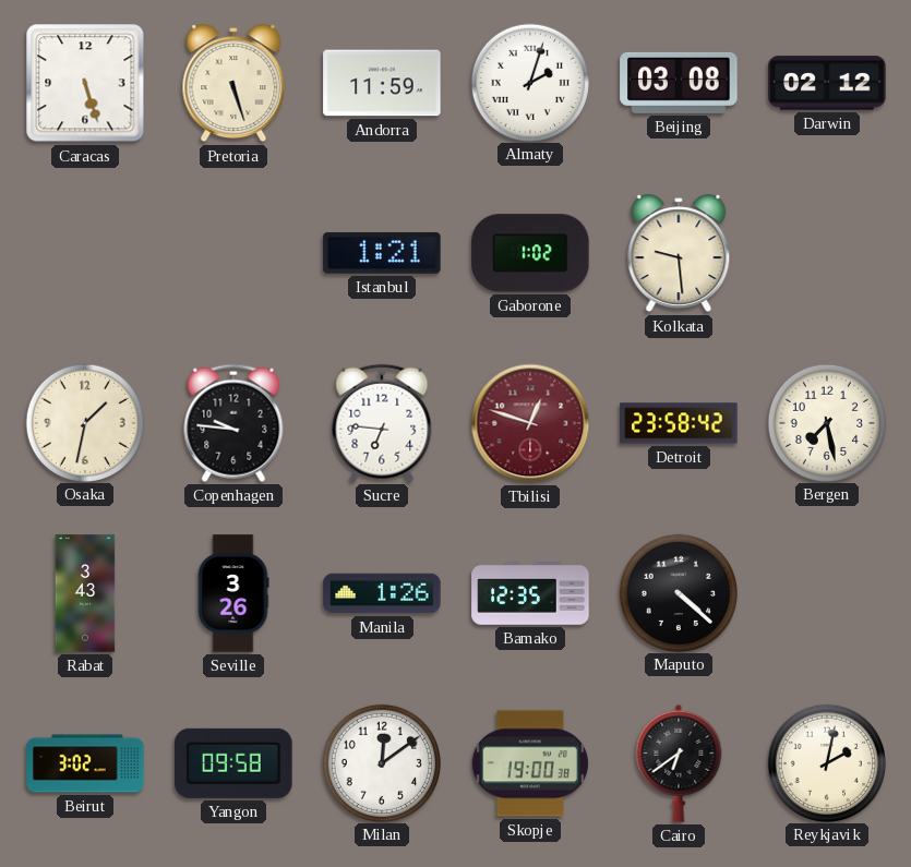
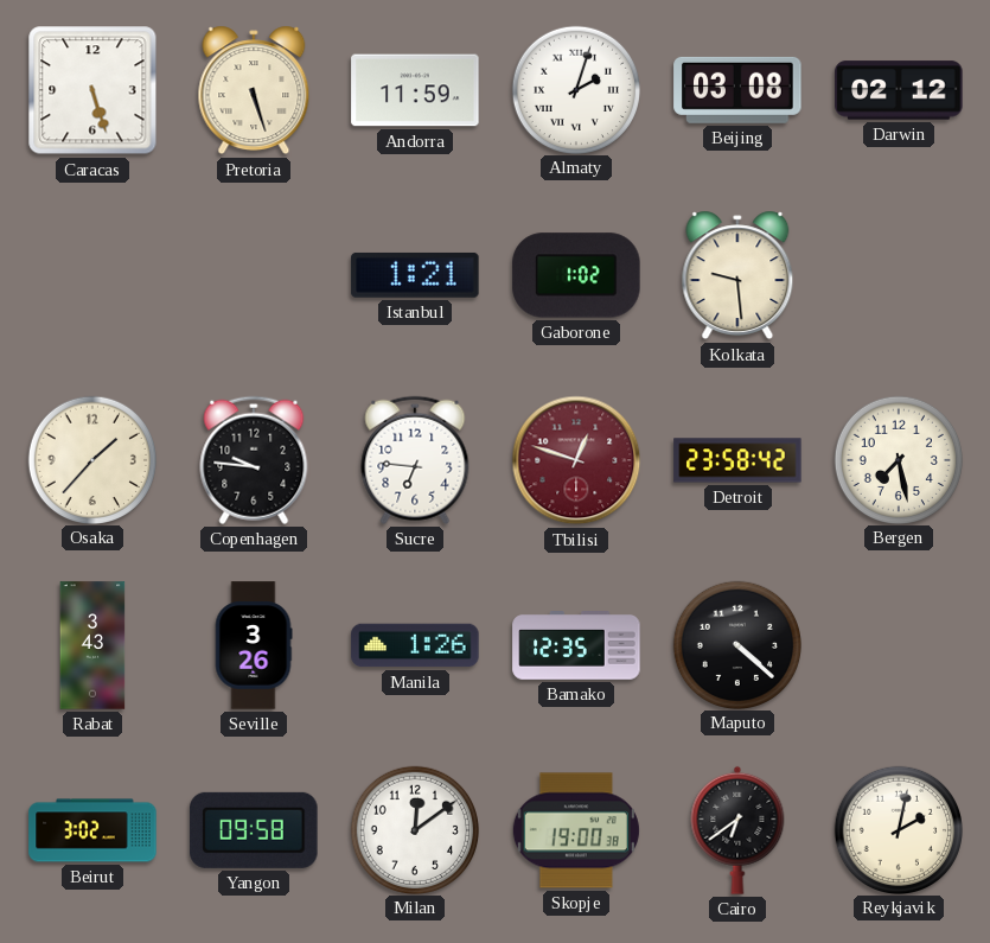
Osaka: 1:32 -> 1:37 (91, 459)
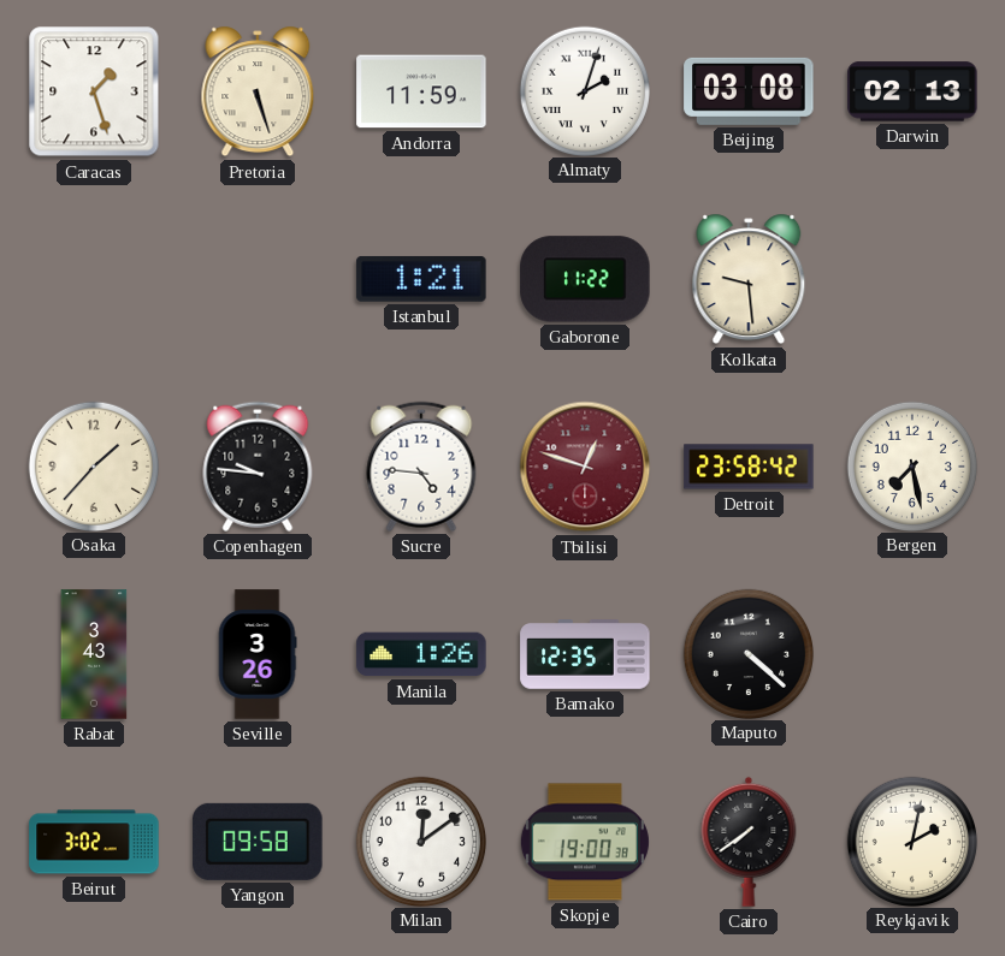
Caracas: 5:27 -> 1:27 (94, 91)
Darwin: 02:12 -> 02:13 (912, 91)
Gaborone: 1:02 -> 11:22 (585, 279)
Sucre: 6:46 -> 4:46 (421, 467)
Cairo: 6:39 -> 7:39 (749, 842)
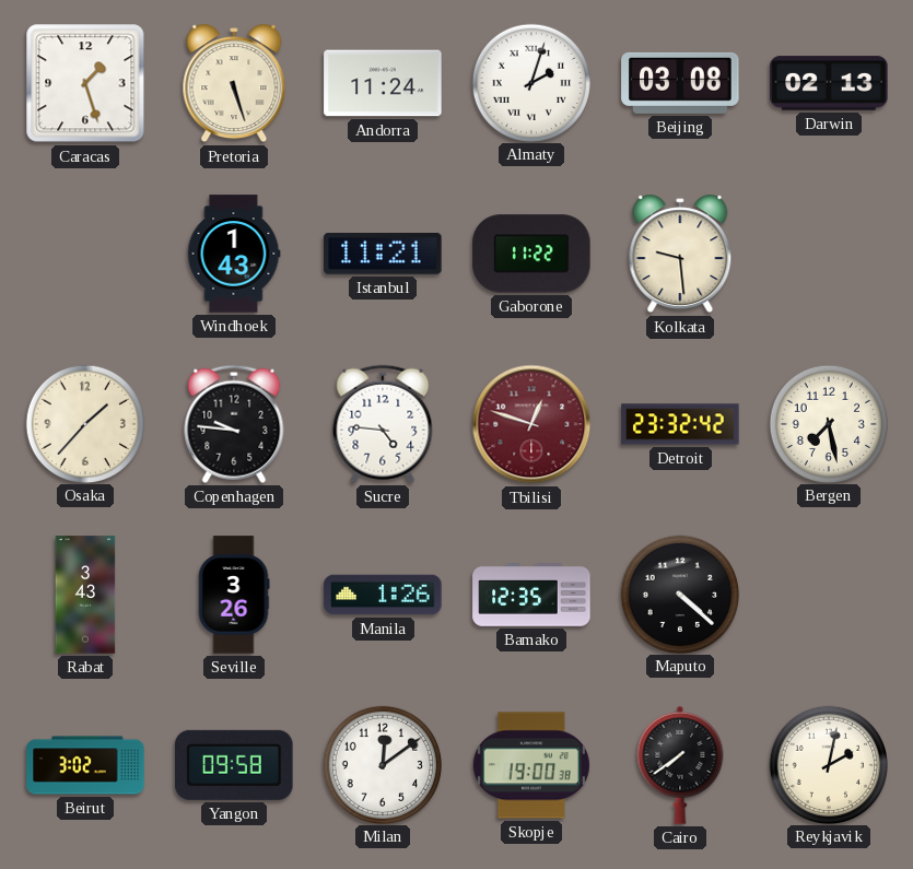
Andorra: 11:59 -> 11:24 (383, 83)
Windhoek: none -> 1:43 (234, 254)
Istanbul: 1:21 -> 11:21 (383, 254)
Detroit: 23:58 -> 23:32 (680, 424)
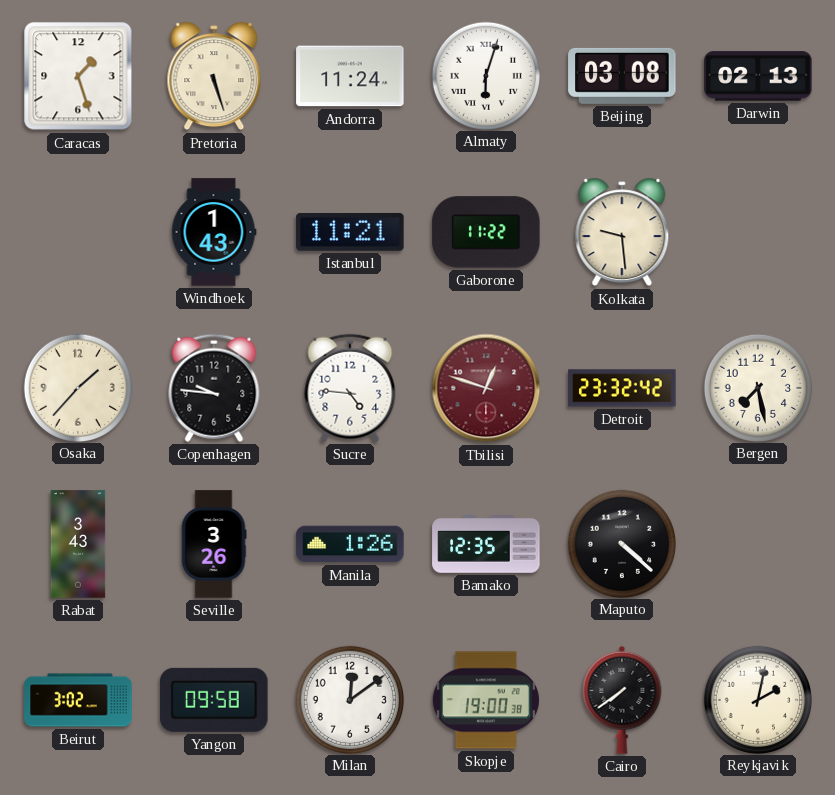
Almaty: 2:03 -> 6:03 (485, 75)
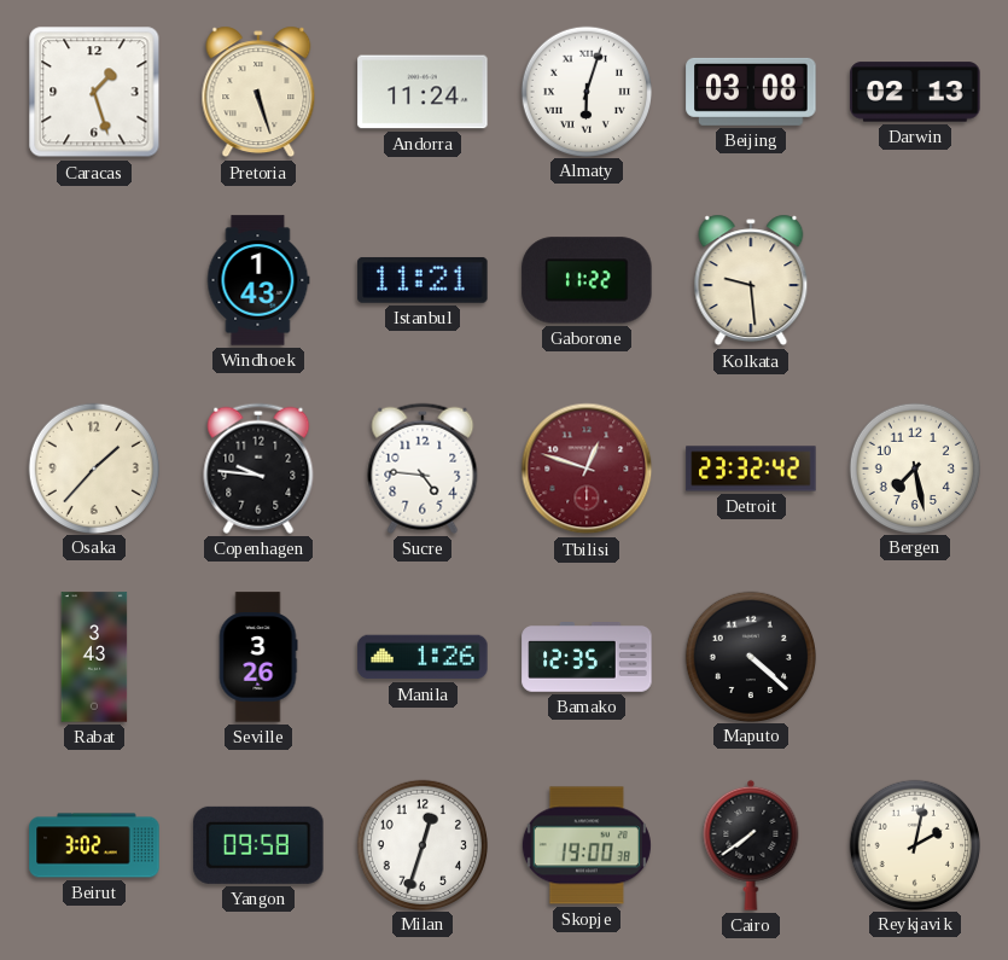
Milan: 12:09 -> 12:33 (421, 844)
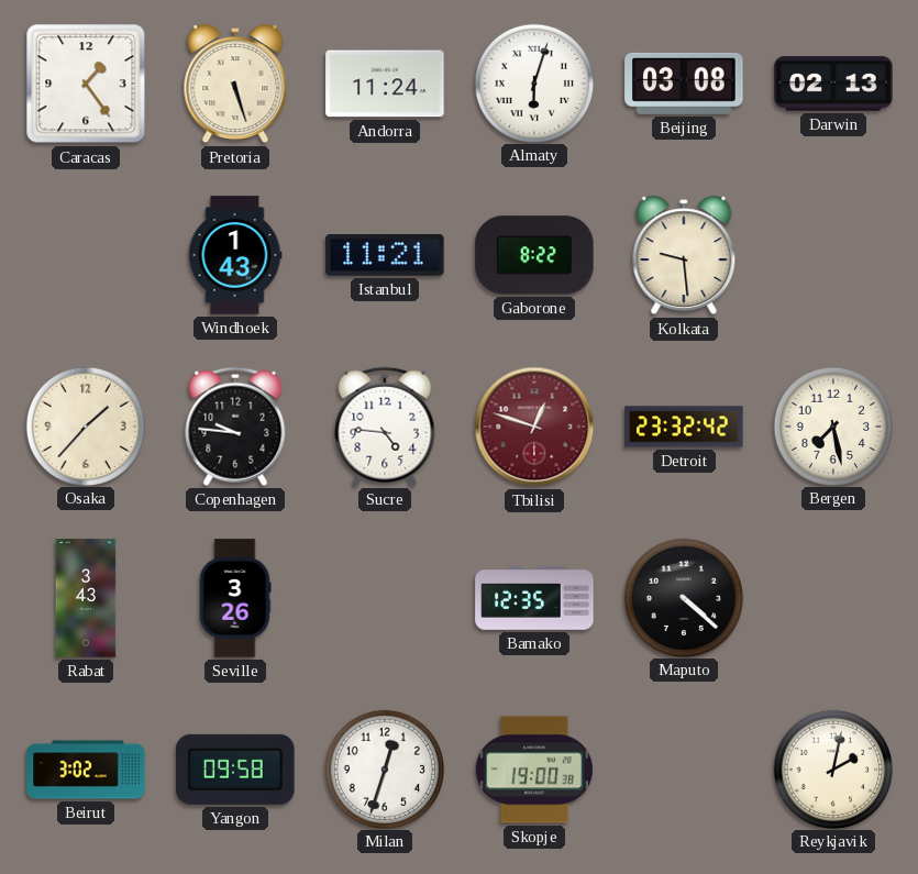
Caracas: 1:27 -> 1:24 (86, 84)
Gaborone: 11:22 -> 8:22 (534, 255)
Manila: 1:26 -> none (423, 657)
Cairo: 7:39 -> none (751, 845)
